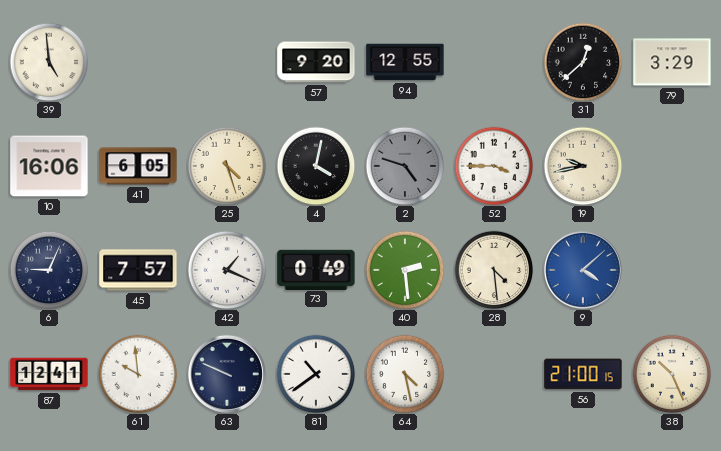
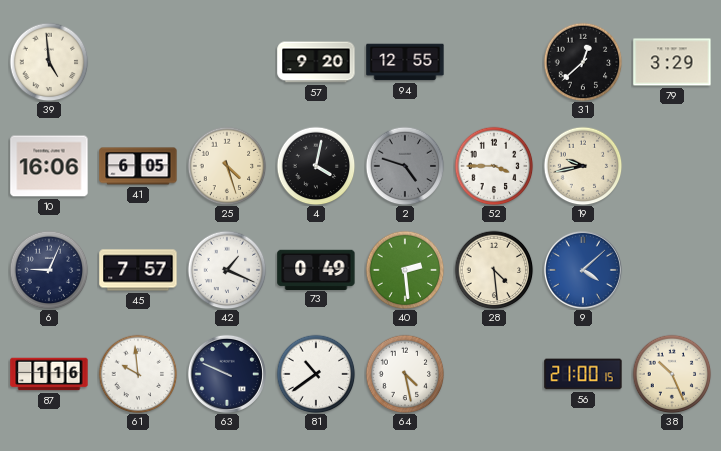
87: 12:41 -> 1:16 (49, 374)
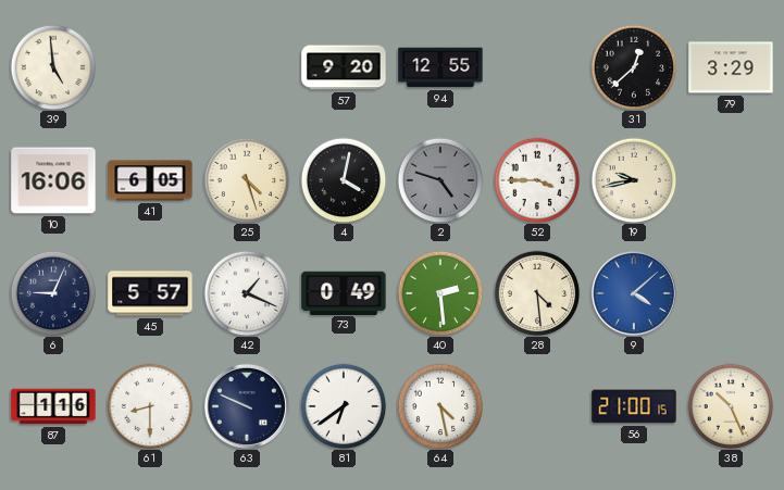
45: 7:57 -> 5:57 (150, 293)
61: 9:59 -> 8:30 (150, 406)
81: 10:39 -> 6:39 (344, 406)
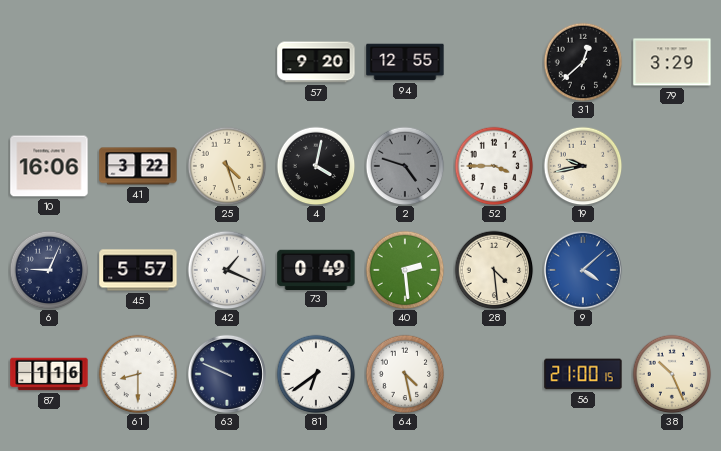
39: 4:59 -> none (53, 67)
41: 6:05 -> 3:22 (138, 166)
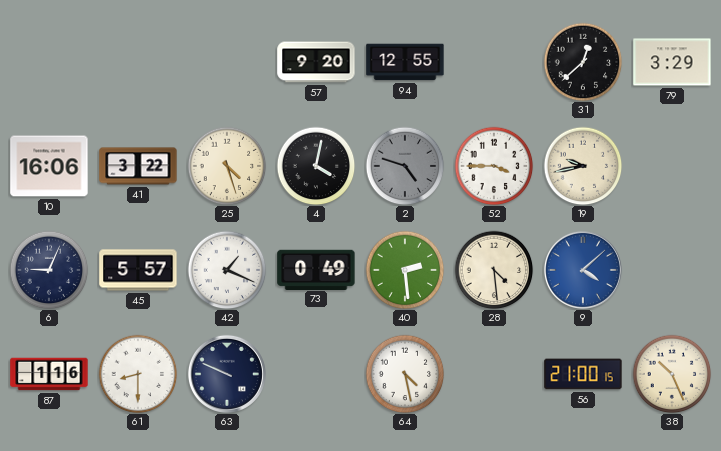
81: 6:39 -> none (316, 374)
